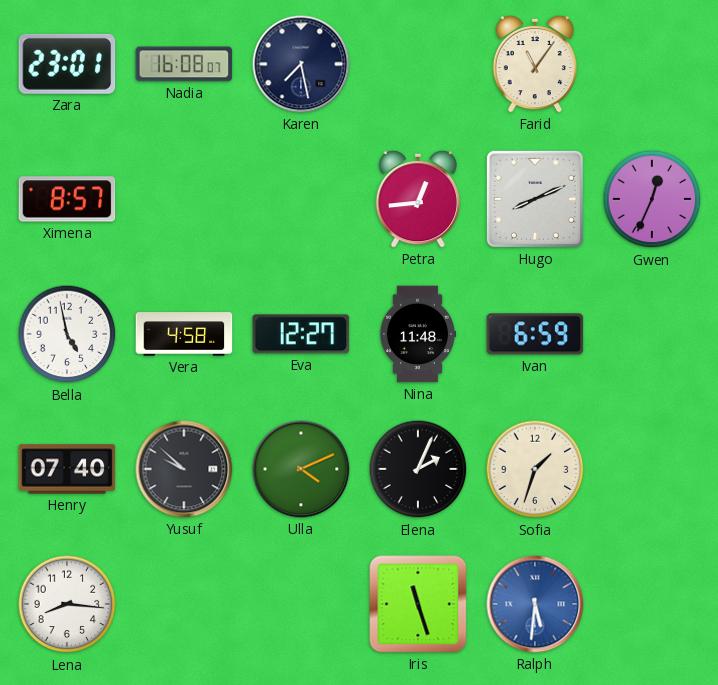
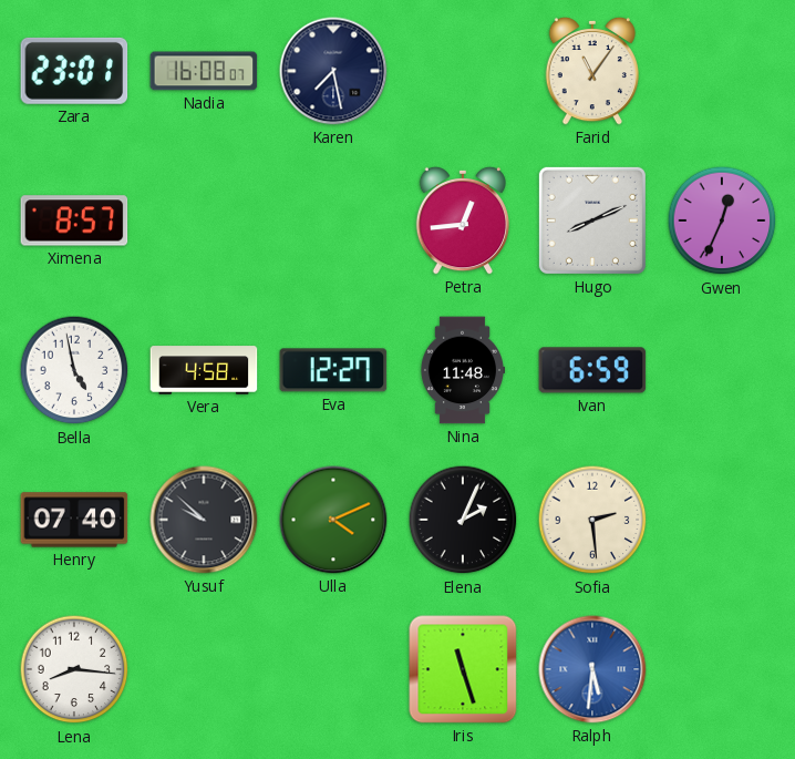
Sofia: 1:33 -> 2:29 (592, 520)
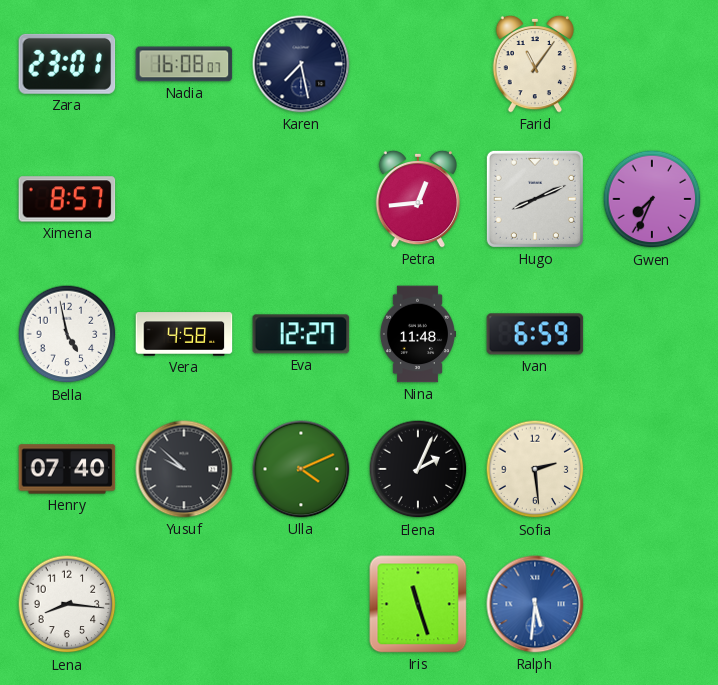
Gwen: 12:34 -> 7:34 (652, 199)
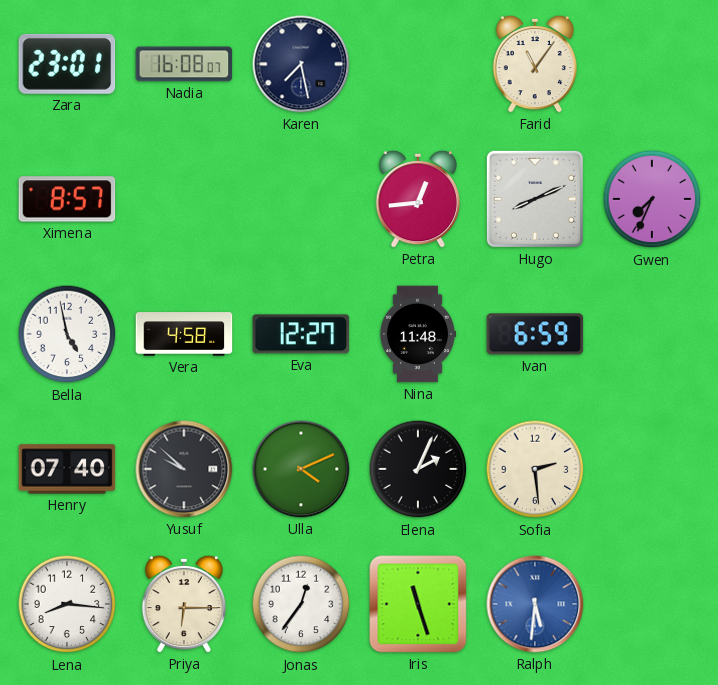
Priya: none -> 6:15 (183, 604)
Jonas: none -> 12:36 (301, 604)
